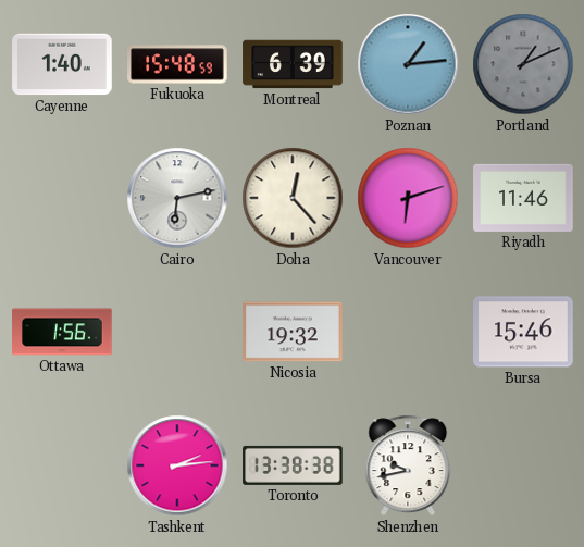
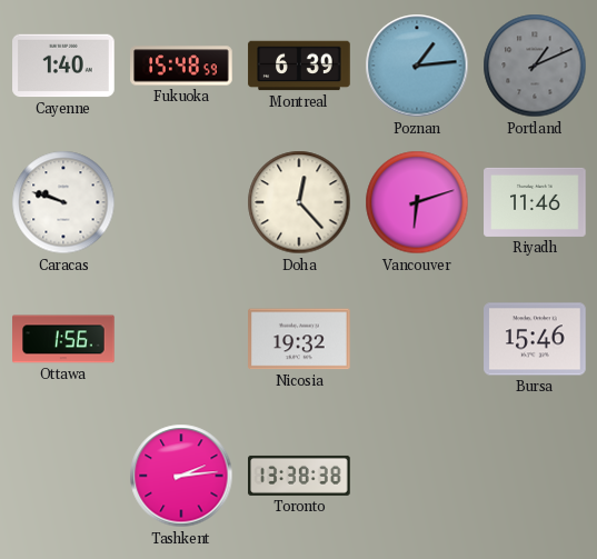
Caracas: none -> 9:48 (63, 202)
Cairo: 6:13 -> none (177, 198)
Shenzhen: 9:43 -> none (408, 465)
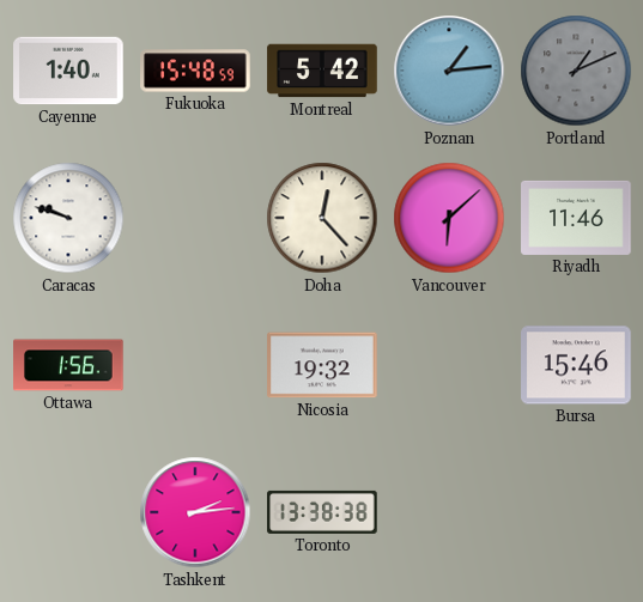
Montreal: 6:39 -> 5:42 (322, 71)
Vancouver: 6:12 -> 6:08 (449, 218)
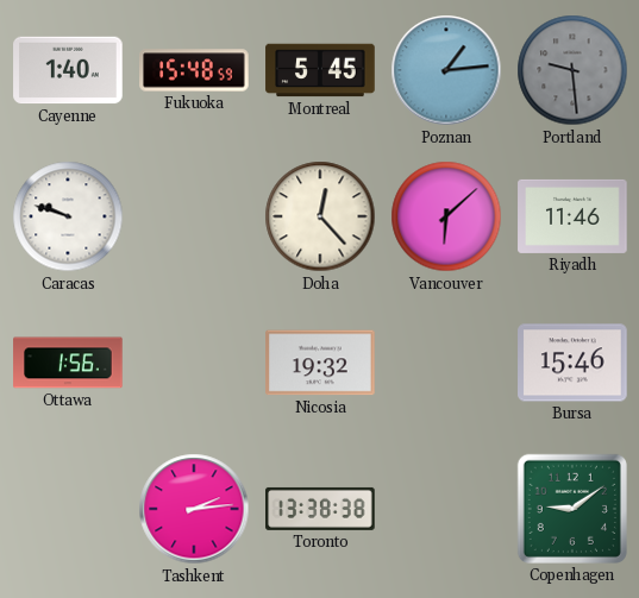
Montreal: 5:42 -> 5:45 (320, 70)
Portland: 1:11 -> 9:29 (572, 70)
Copenhagen: none -> 9:09 (572, 509)
